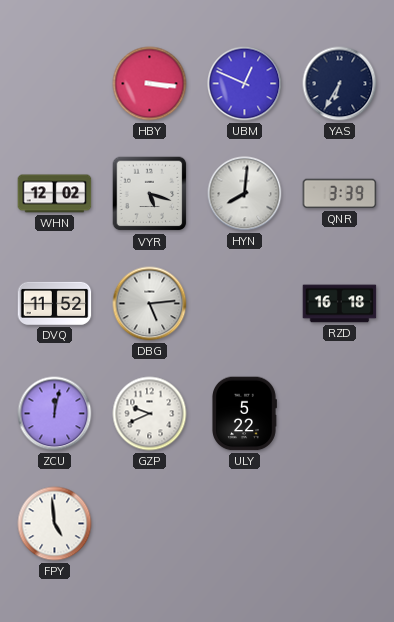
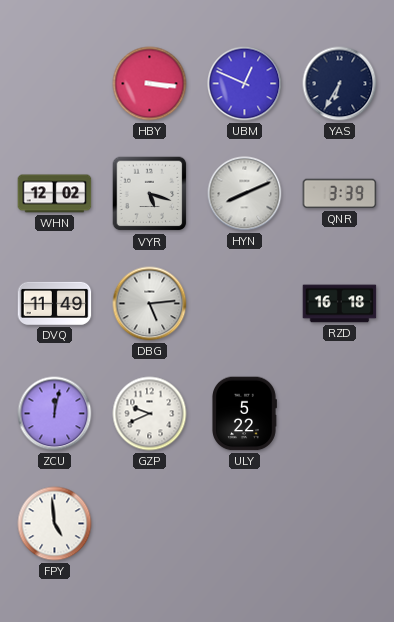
HYN: 8:01 -> 8:11 (245, 194)
DVQ: 11:52 -> 11:49 (55, 303)
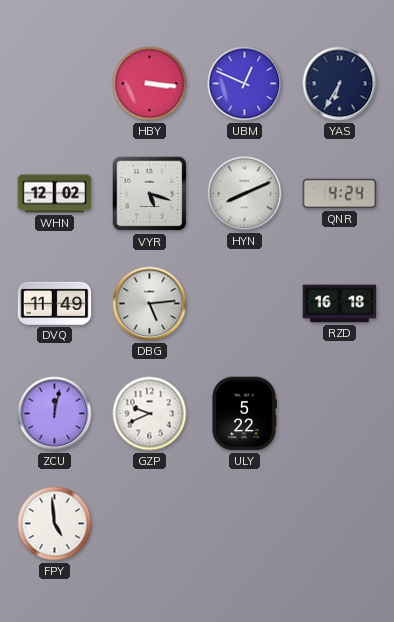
QNR: 3:39 -> 4:24 (340, 194)
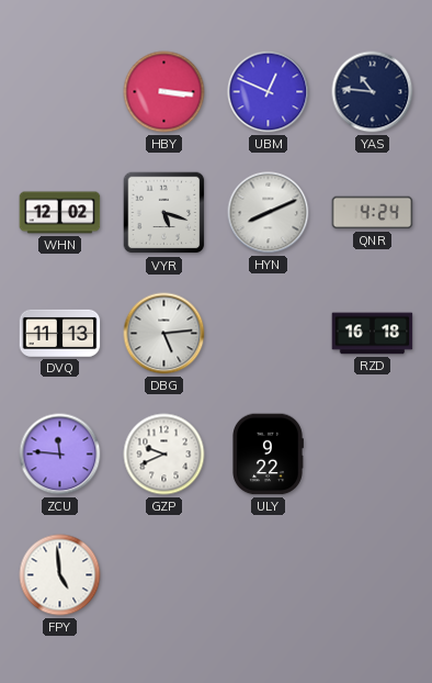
YAS: 6:35 -> 10:46 (373, 92)
DVQ: 11:49 -> 11:13 (60, 333)
ZCU: 12:02 -> 11:46 (60, 455)
ULY: 5:22 -> 9:22 (268, 455)
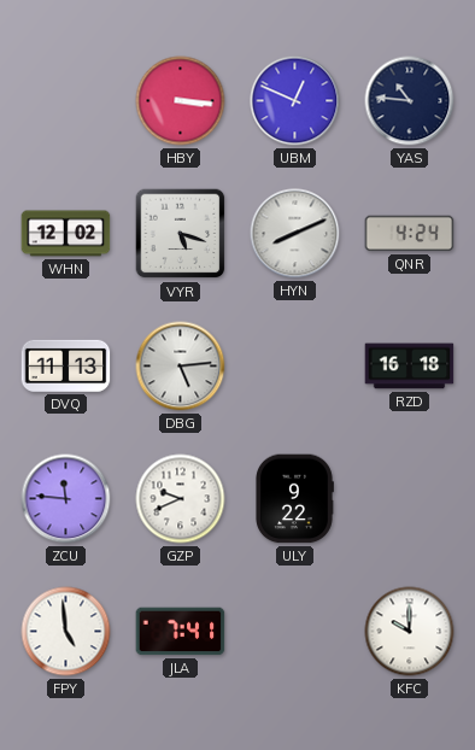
JLA: none -> 7:41 (181, 632)
KFC: none -> 10:00 (410, 632)
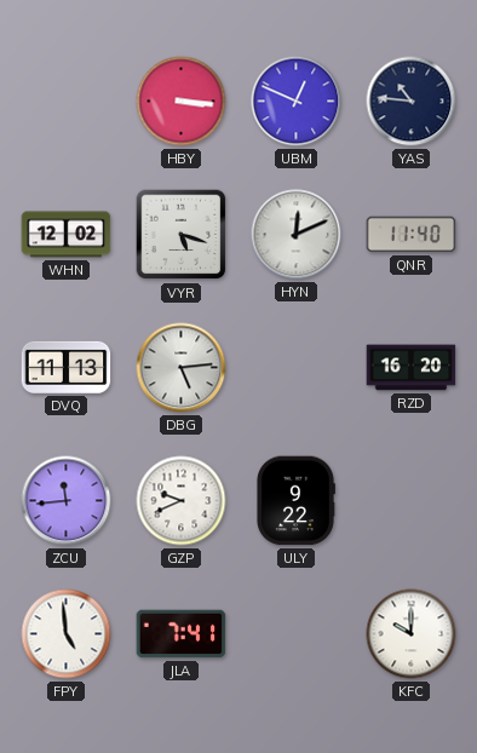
HYN: 8:11 -> 12:11 (297, 235)
QNR: 4:24 -> 11:40 (412, 235)
RZD: 16:18 -> 16:20 (412, 368)
ZCU: 11:46 -> 11:44 (67, 501)
